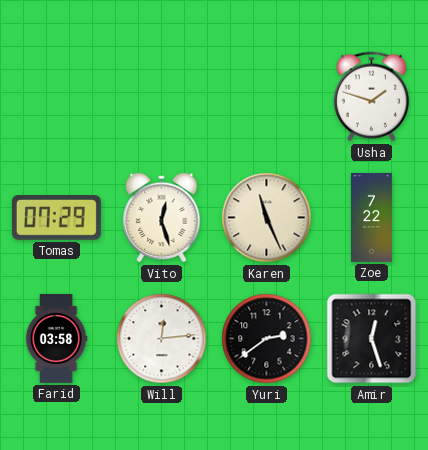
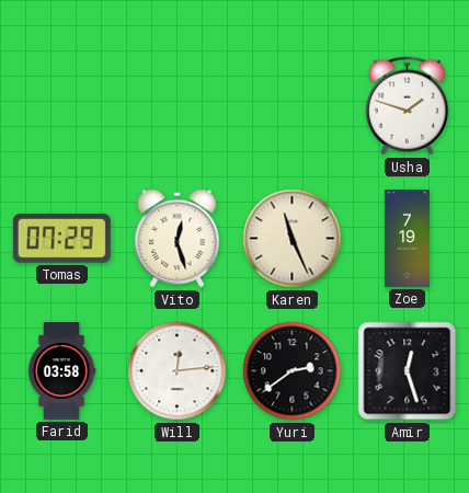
Zoe: 7:22 -> 7:19 (408, 238)
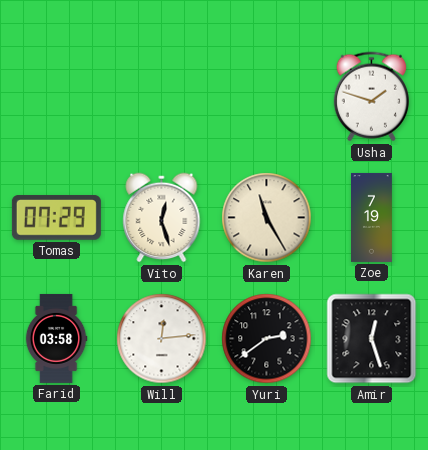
Karen: 11:26 -> 11:25 (267, 218)
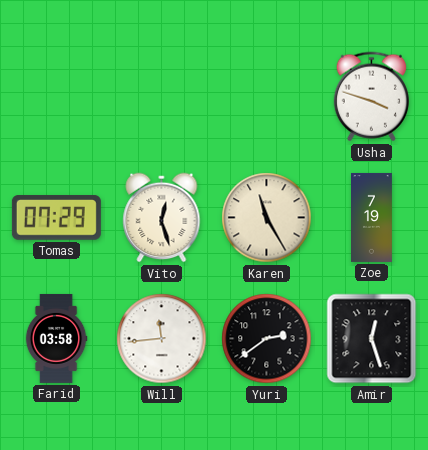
Usha: 1:48 -> 3:48 (371, 97)
Will: 12:14 -> 11:44 (162, 339)
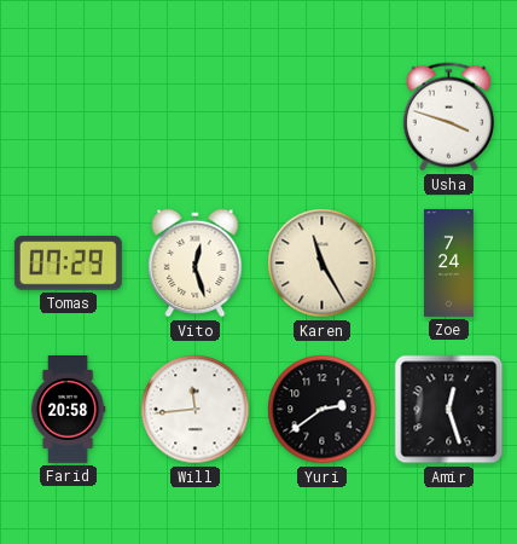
Zoe: 7:19 -> 7:24 (449, 262)
Farid: 03:58 -> 20:58 (68, 409)
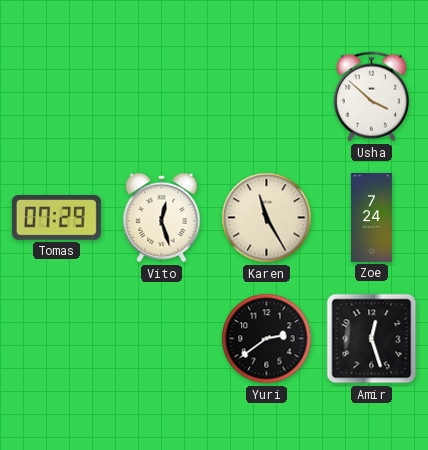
Usha: 3:48 -> 3:52 (371, 97)
Farid: 20:58 -> none (68, 409)
Will: 11:44 -> none (196, 410)
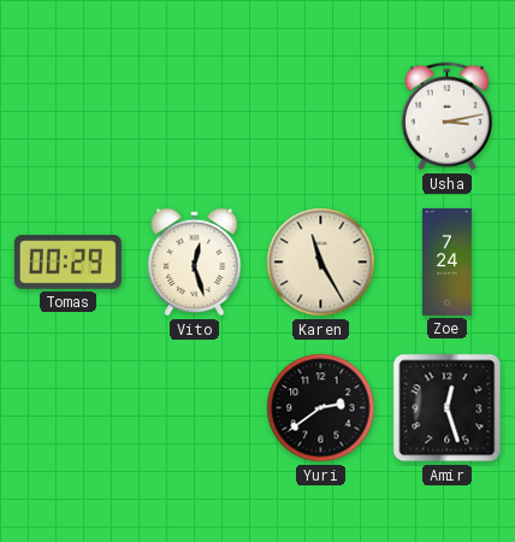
Usha: 3:52 -> 3:13 (446, 117)
Tomas: 07:29 -> 00:29 (67, 263)
